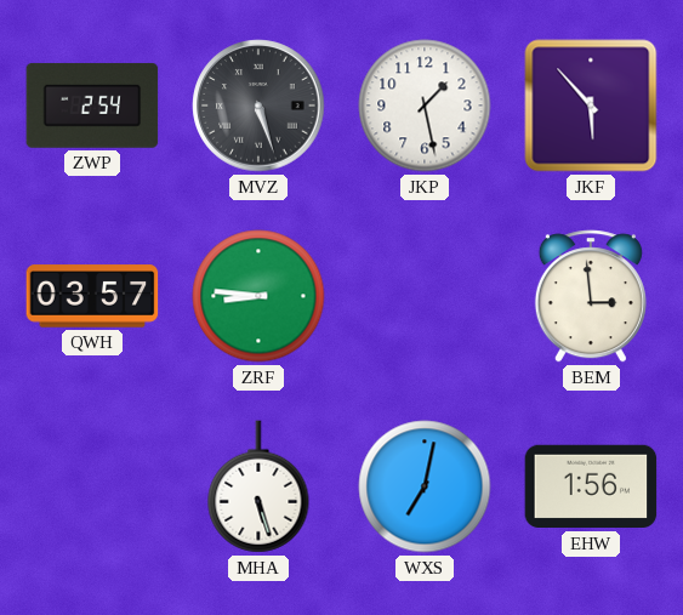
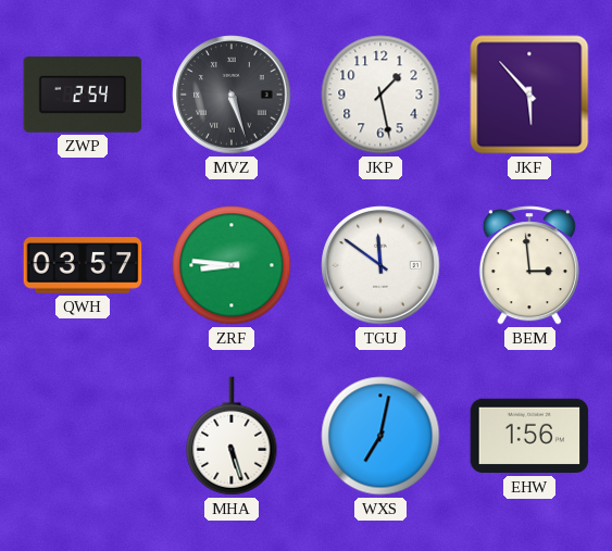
TGU: none -> 11:51 (380, 265)
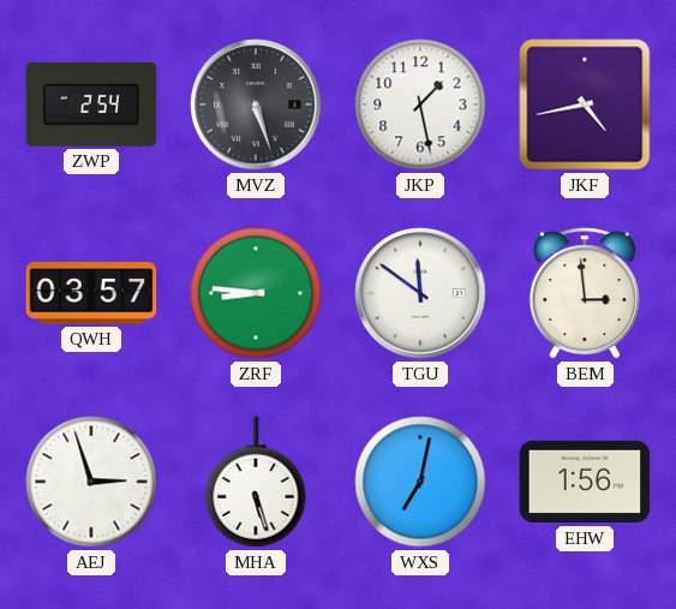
JKF: 5:53 -> 4:43 (585, 105)
AEJ: none -> 2:57 (91, 482)
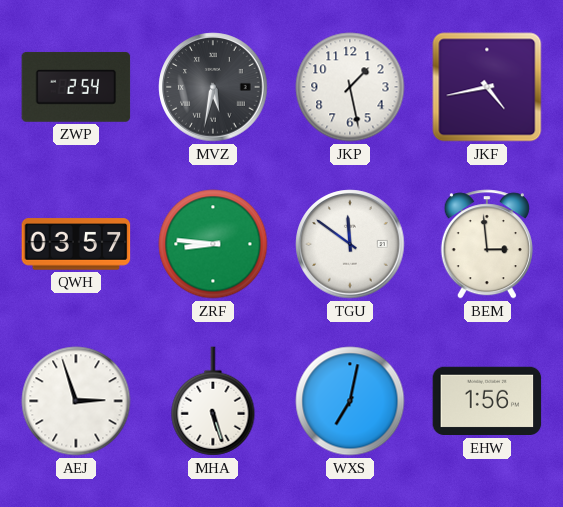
MVZ: 5:27 -> 5:32 (213, 87)
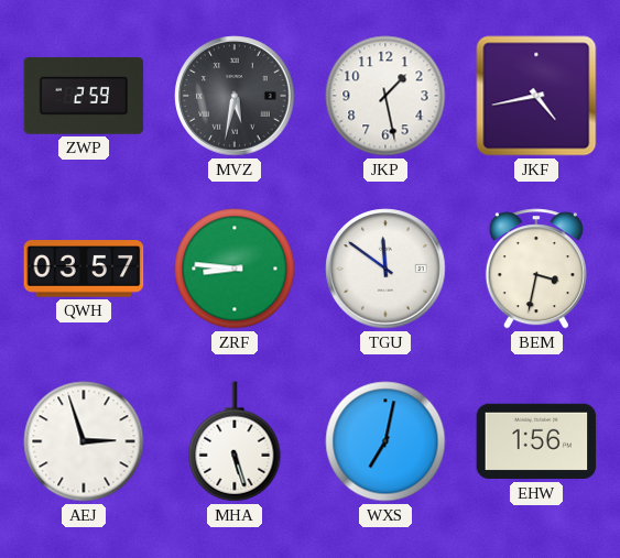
ZWP: 2:54 -> 2:59 (84, 96)
BEM: 2:59 -> 3:32 (536, 269)
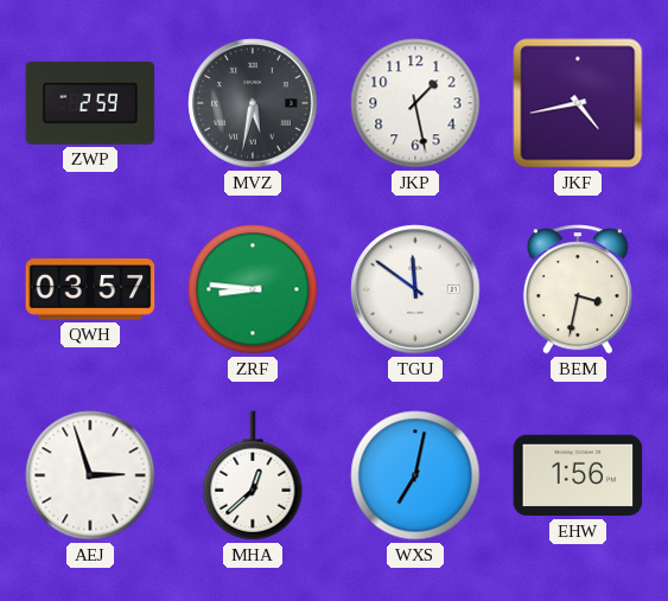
MHA: 5:27 -> 12:38 (253, 475)
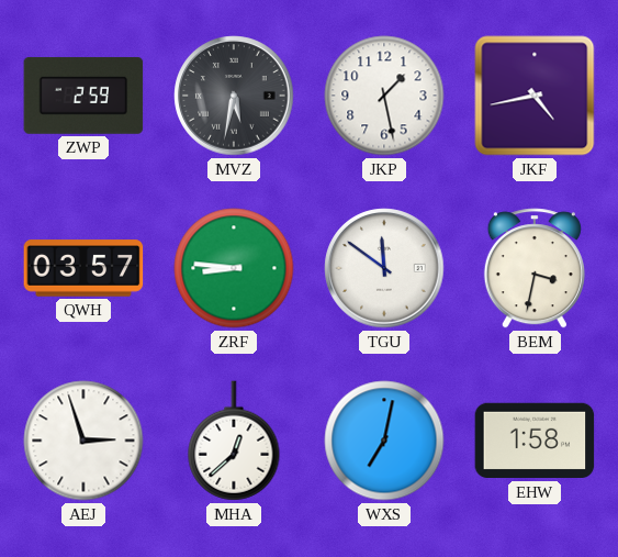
EHW: 1:56 -> 1:58 (535, 441)
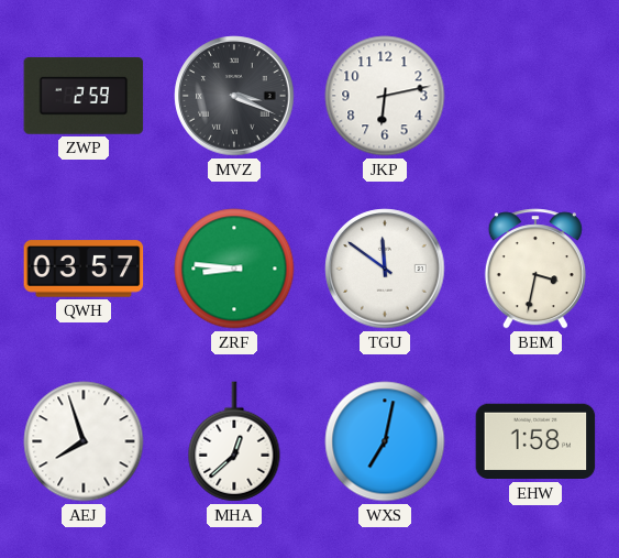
MVZ: 5:32 -> 3:19 (234, 96)
JKP: 1:28 -> 6:13 (385, 96)
JKF: 4:43 -> none (535, 96)
AEJ: 2:57 -> 7:57 (84, 441)
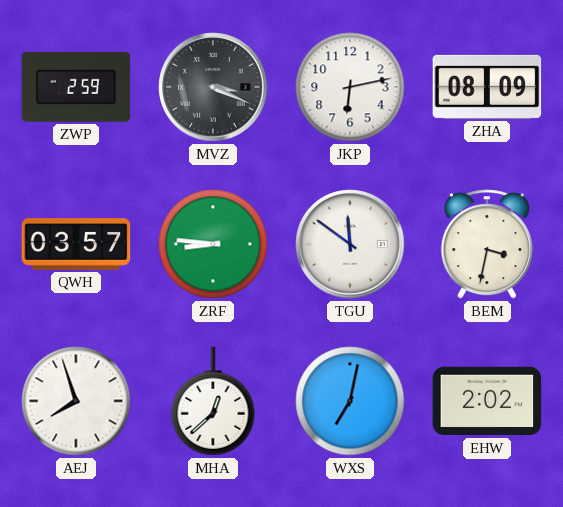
ZHA: none -> 08:09 (487, 87)
EHW: 1:58 -> 2:02 (487, 401)
